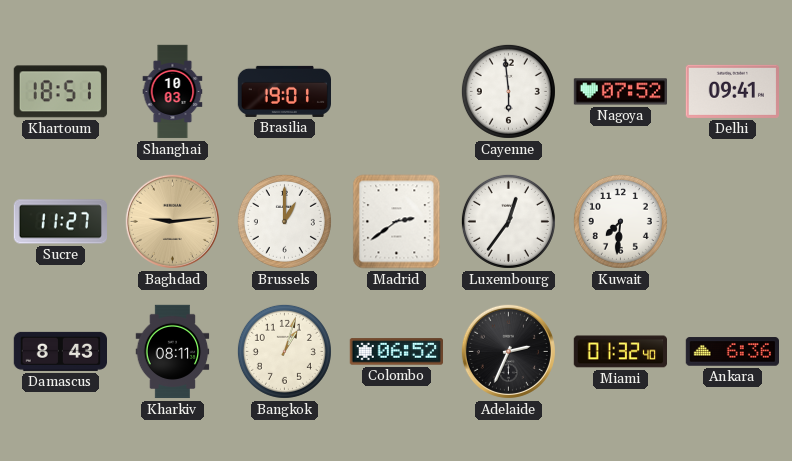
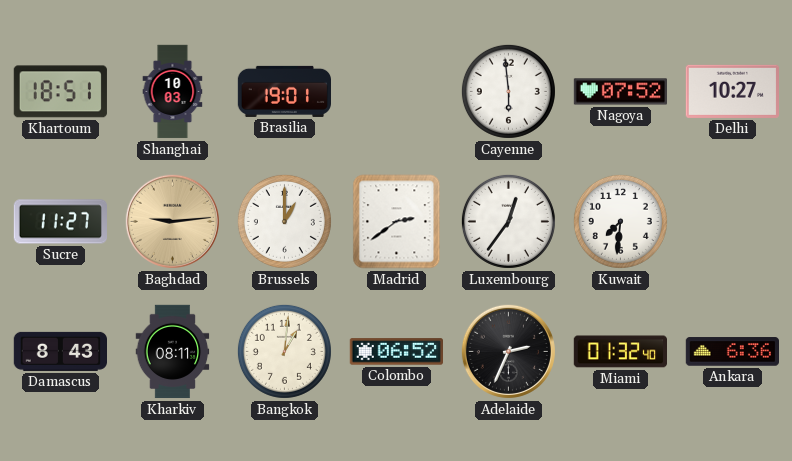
Delhi: 09:41 -> 10:27 (732, 91)
Bangkok: 1:03 -> 1:01 (284, 351)
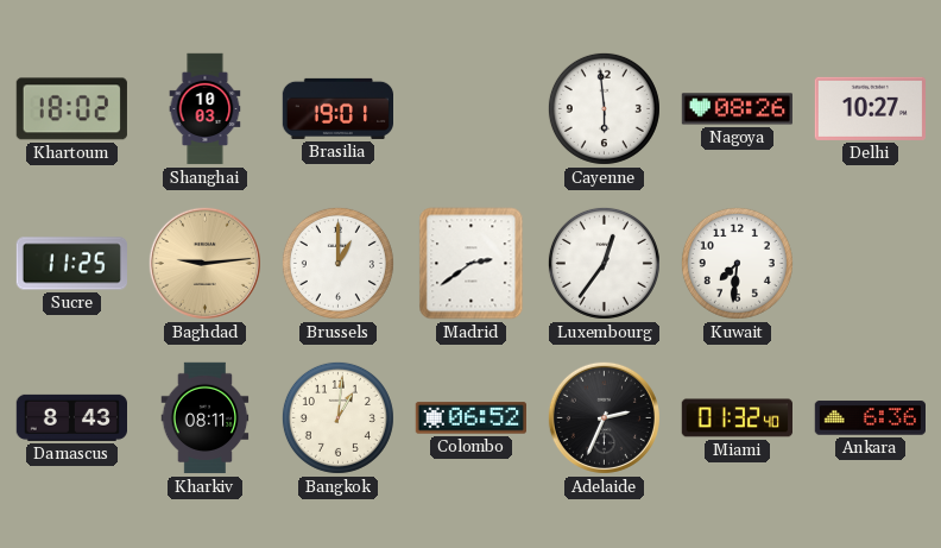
Khartoum: 18:51 -> 18:02 (71, 109)
Nagoya: 07:52 -> 08:26 (738, 109)
Sucre: 11:27 -> 11:25 (71, 264)
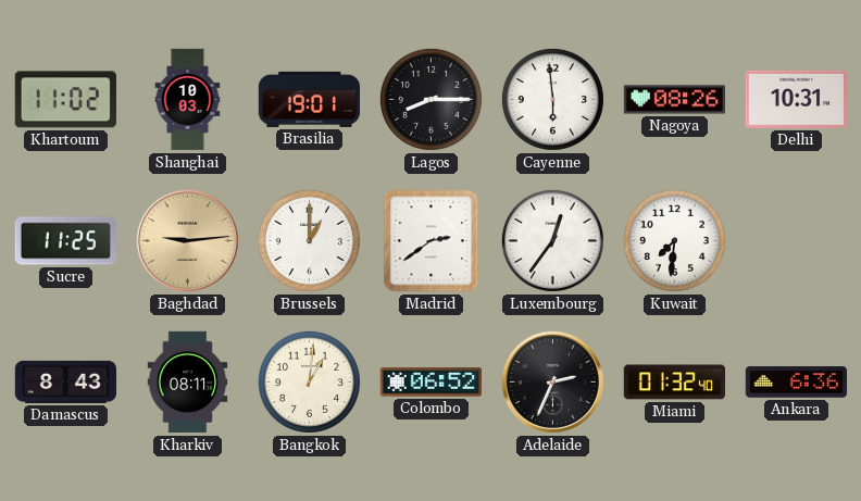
Khartoum: 18:02 -> 11:02 (65, 100)
Lagos: none -> 8:15 (430, 99)
Delhi: 10:27 -> 10:31 (796, 99)
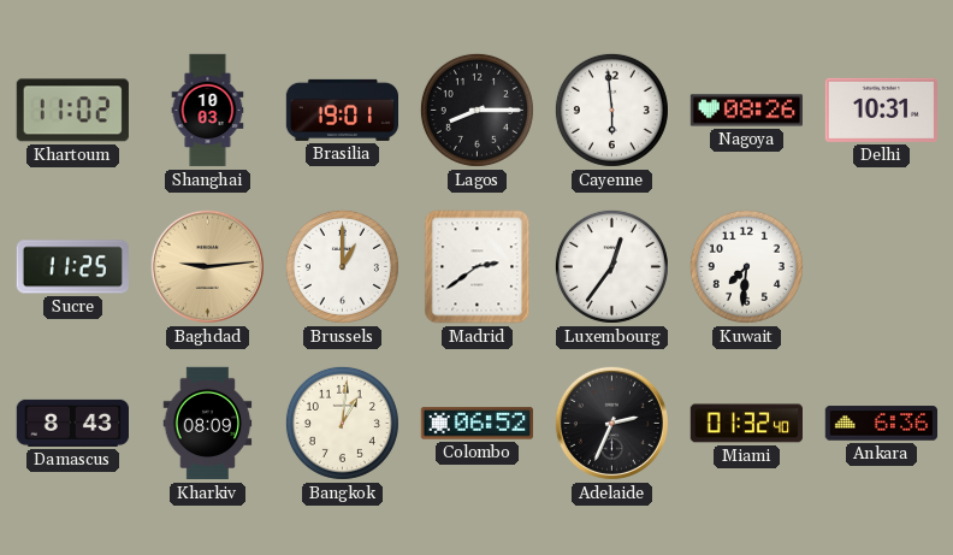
Kharkiv: 08:11 -> 08:09 (208, 424)
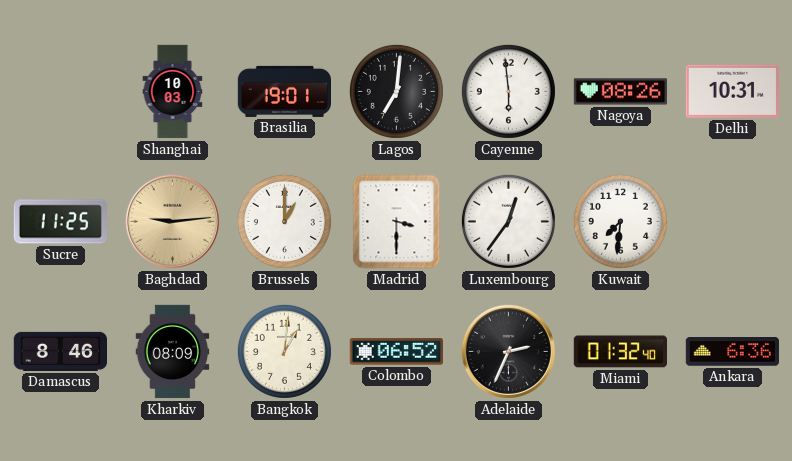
Khartoum: 11:02 -> none (72, 111)
Lagos: 8:15 -> 7:01 (396, 91)
Madrid: 2:39 -> 3:30 (397, 222)
Damascus: 8:43 -> 8:46 (60, 351)
